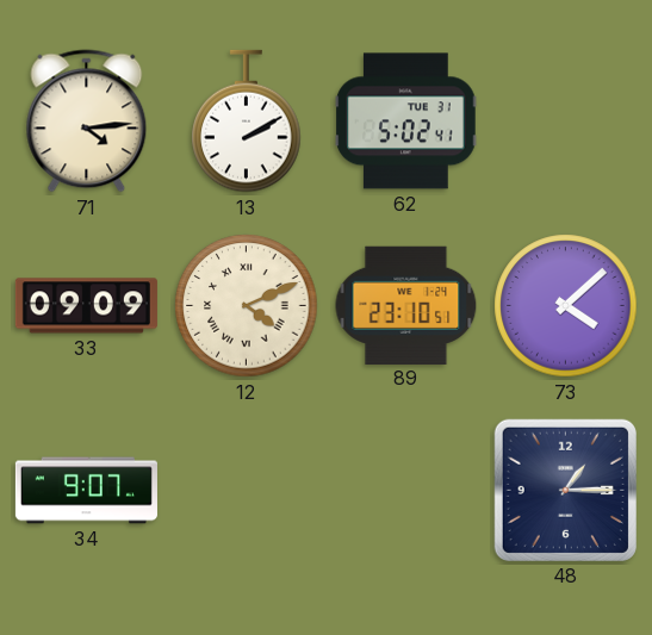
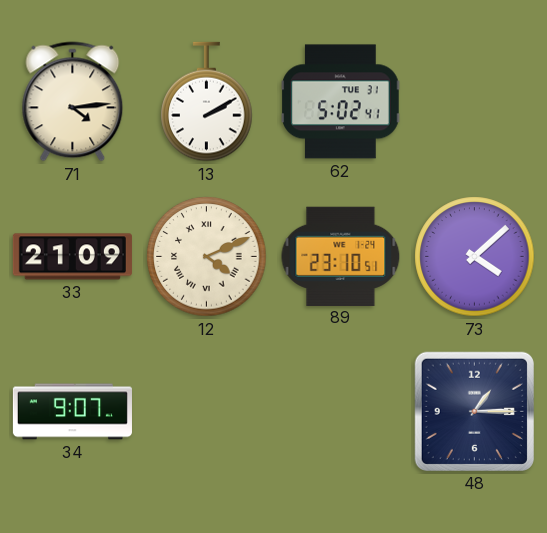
33: 09:09 -> 21:09 (72, 257)
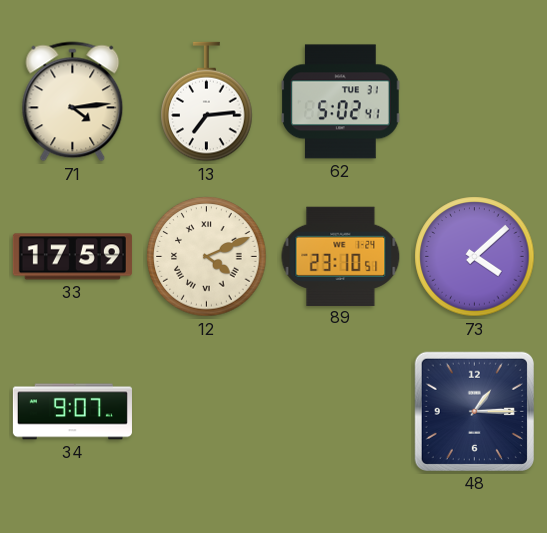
13: 2:10 -> 7:14 (207, 102)
33: 21:09 -> 17:59 (72, 257)
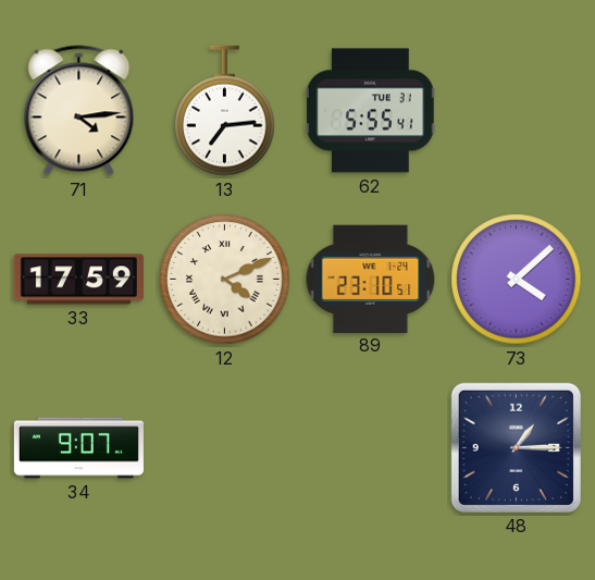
62: 5:02 -> 5:55 (371, 111)
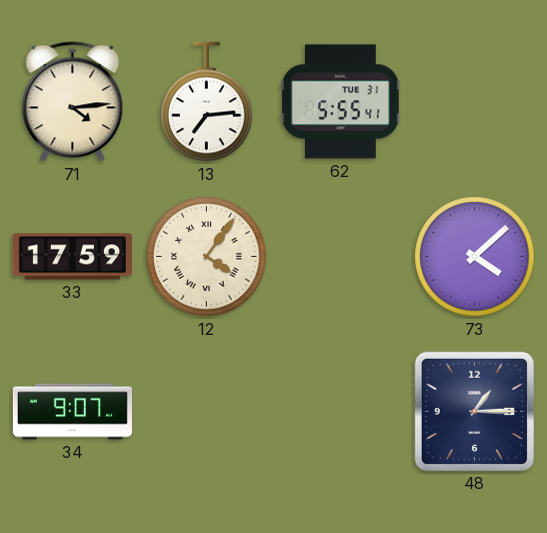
12: 4:11 -> 4:06 (207, 257)
89: 23:10 -> none (371, 279)
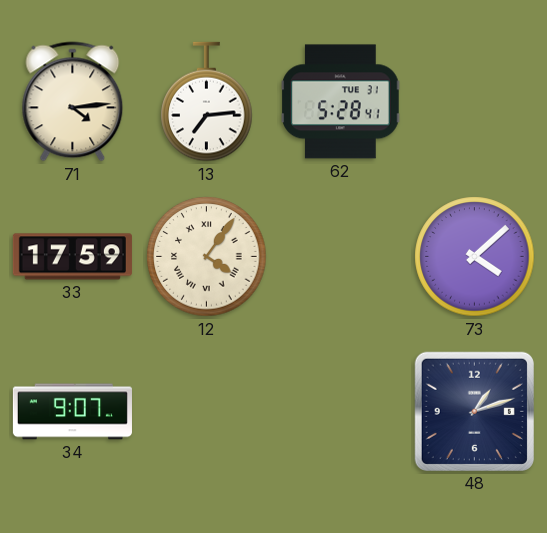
62: 5:55 -> 5:28 (341, 102)
48: 1:15 -> 1:12 (474, 411)
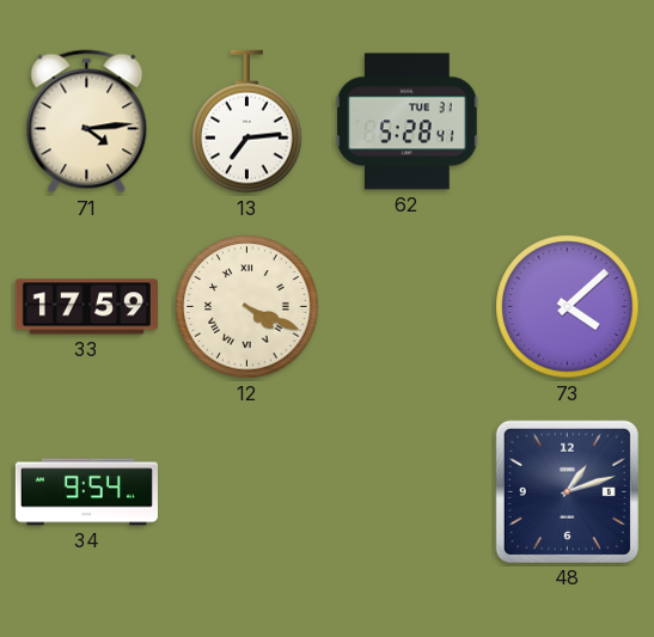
12: 4:06 -> 4:19 (247, 307)
34: 9:07 -> 9:54 (86, 492)
